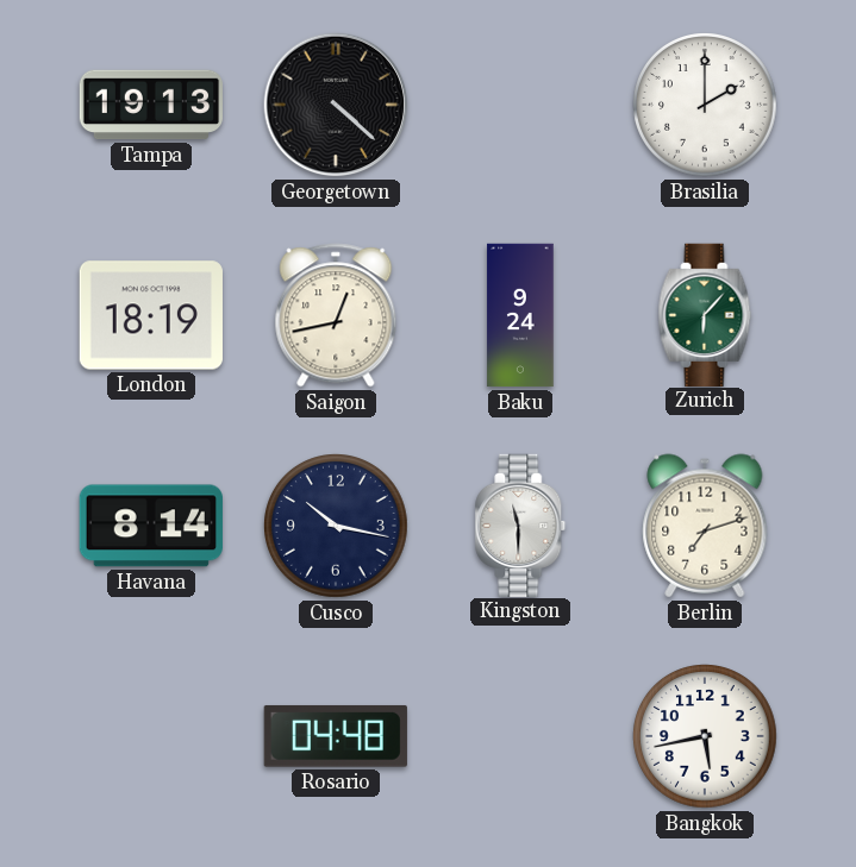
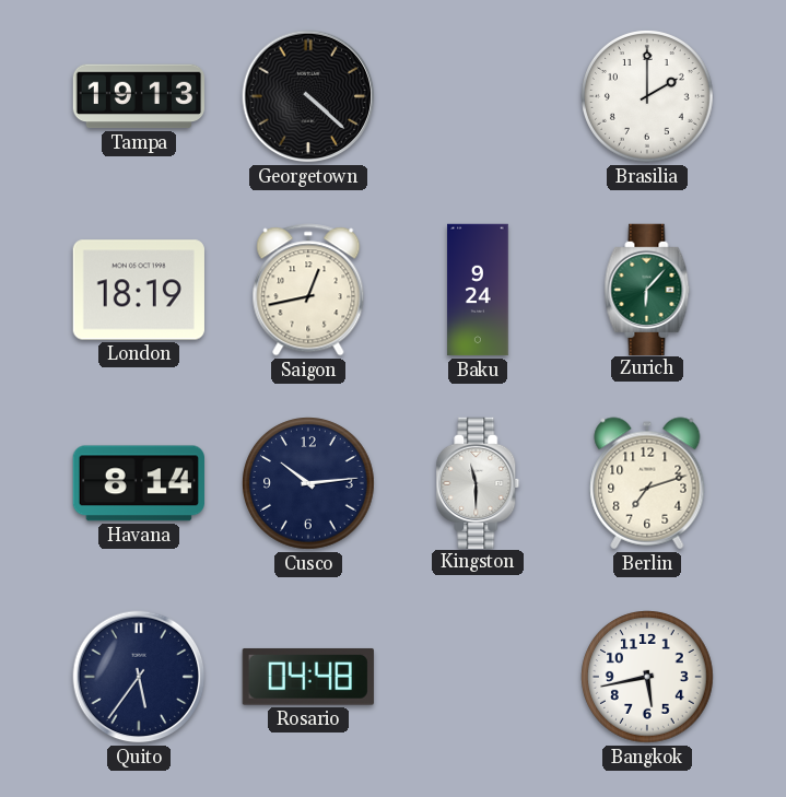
Cusco: 10:17 -> 10:14 (309, 484)
Quito: none -> 5:36 (139, 677)
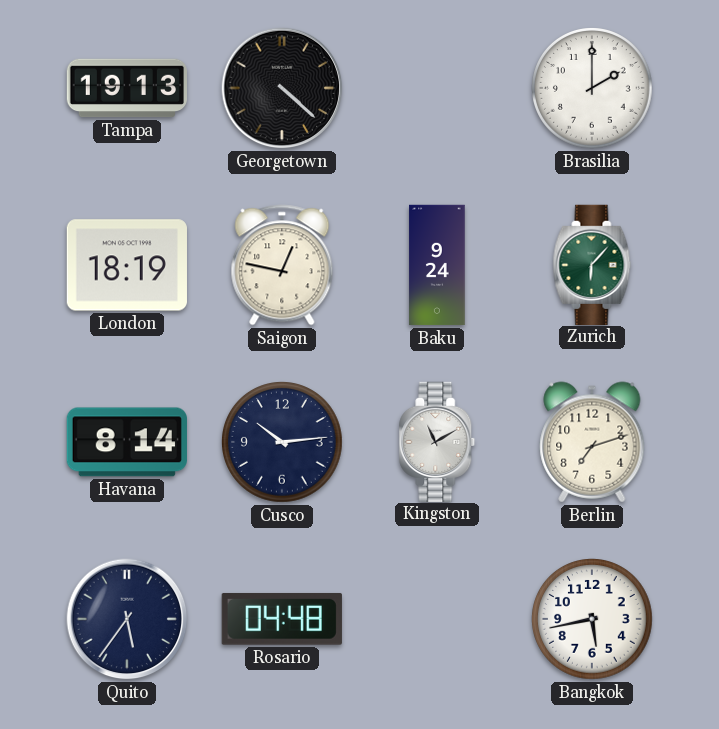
Saigon: 12:43 -> 12:47 (282, 265)
Kingston: 11:30 -> 11:10 (437, 441)
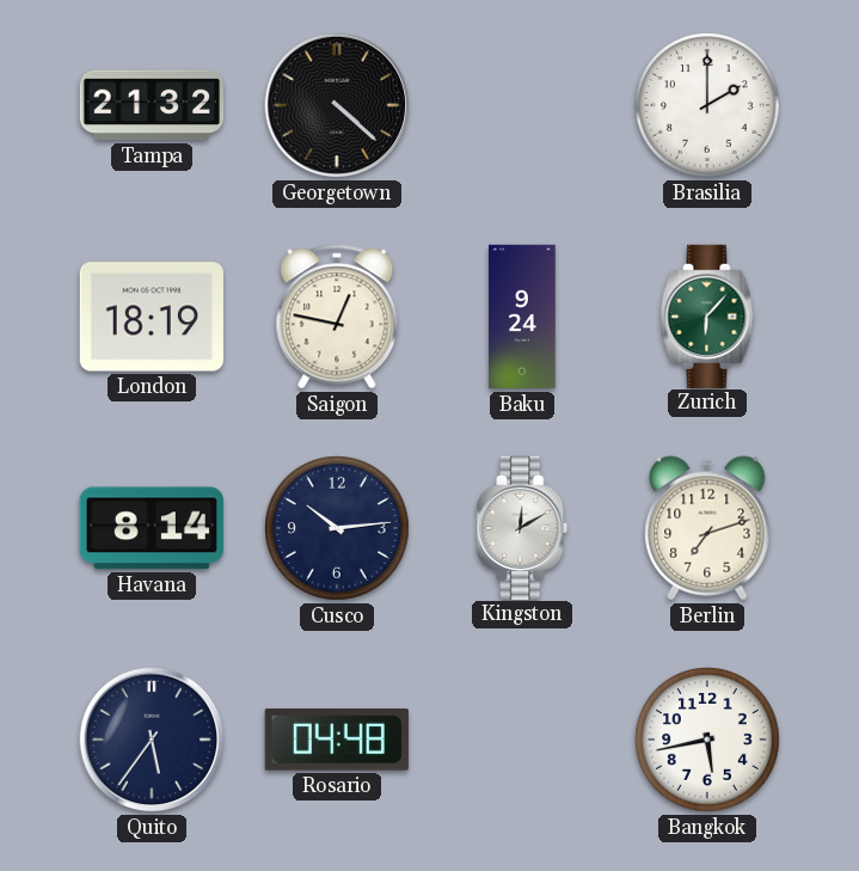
Tampa: 19:13 -> 21:32 (151, 105)
Kingston: 11:10 -> 12:10 (522, 527)
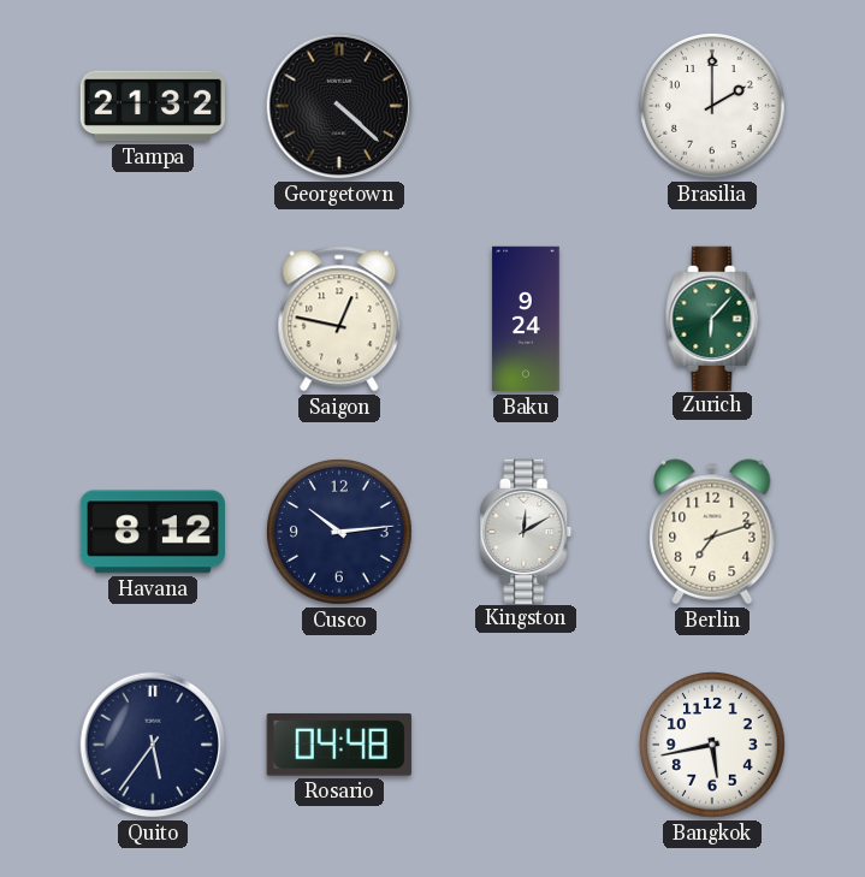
London: 18:19 -> none (152, 317)
Havana: 8:14 -> 8:12 (153, 532)
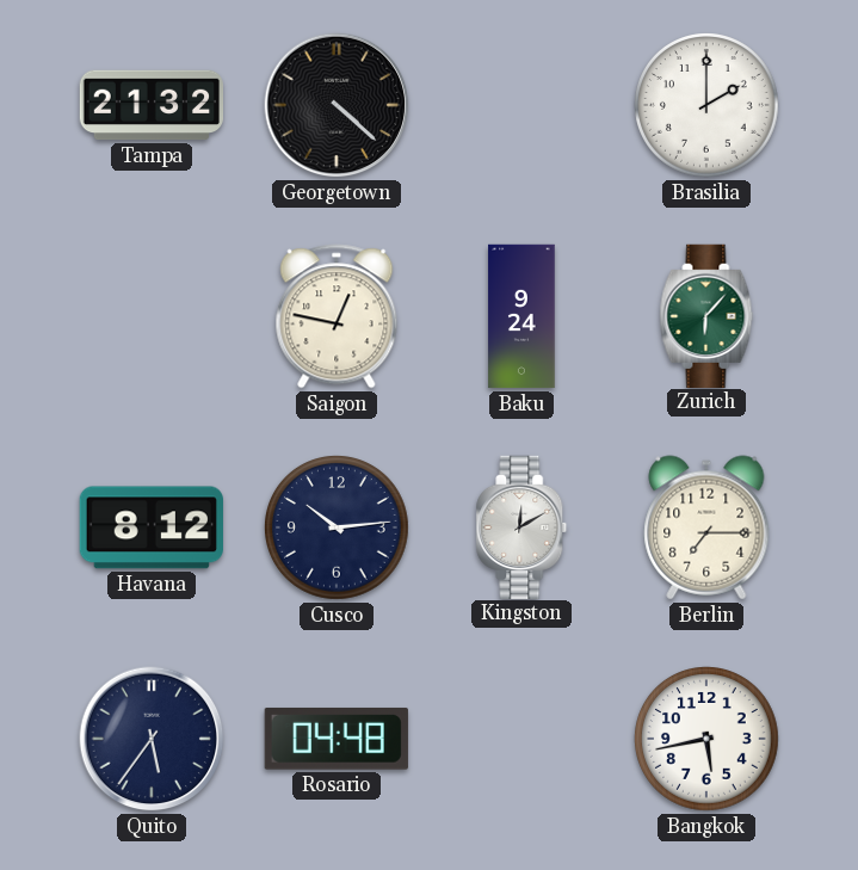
Berlin: 7:12 -> 7:15 (706, 527)
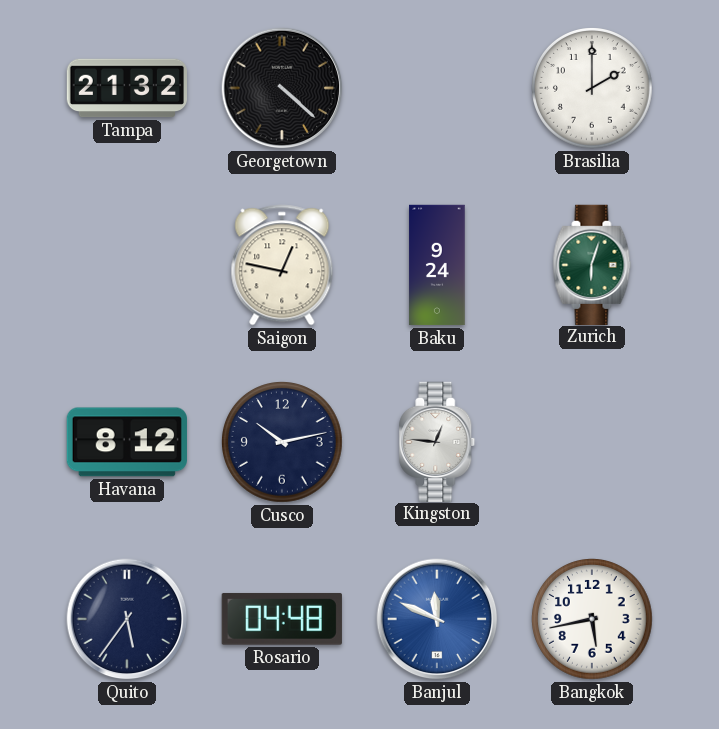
Zurich: 6:07 -> 6:03 (592, 264)
Cusco: 10:14 -> 10:13 (283, 443)
Kingston: 12:10 -> 12:46 (437, 441)
Berlin: 7:15 -> none (706, 527)
Banjul: none -> 11:49 (437, 619)
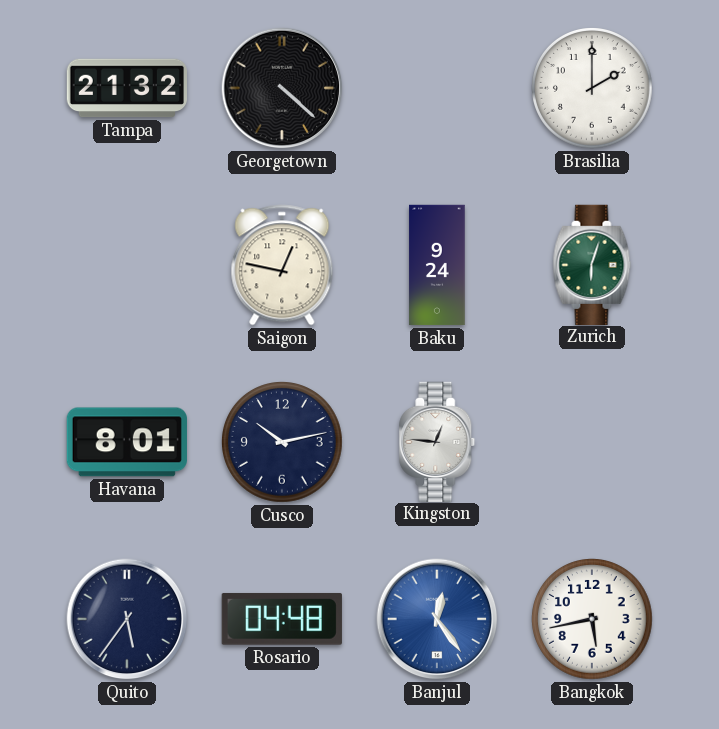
Havana: 8:12 -> 8:01 (127, 442)
Banjul: 11:49 -> 12:24 (437, 619)
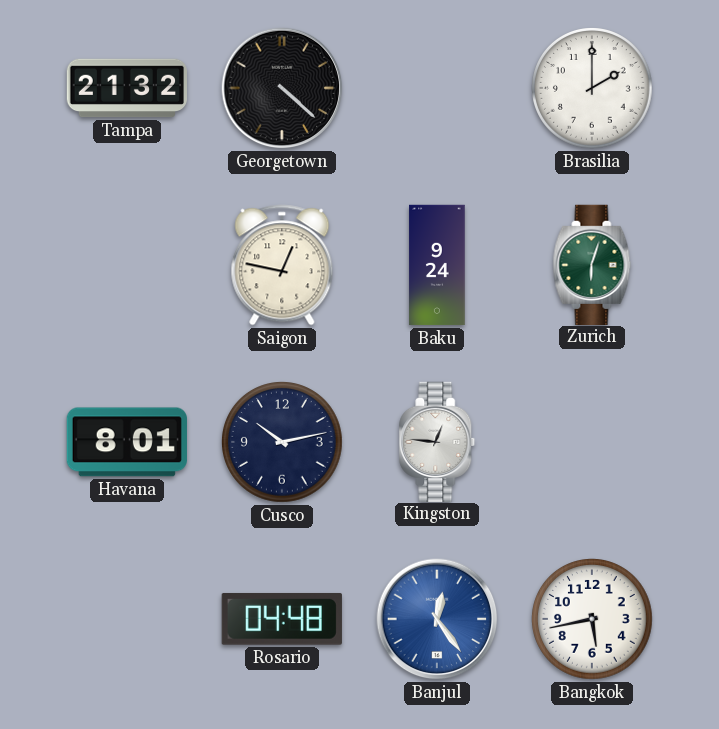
Quito: 5:36 -> none (127, 619)
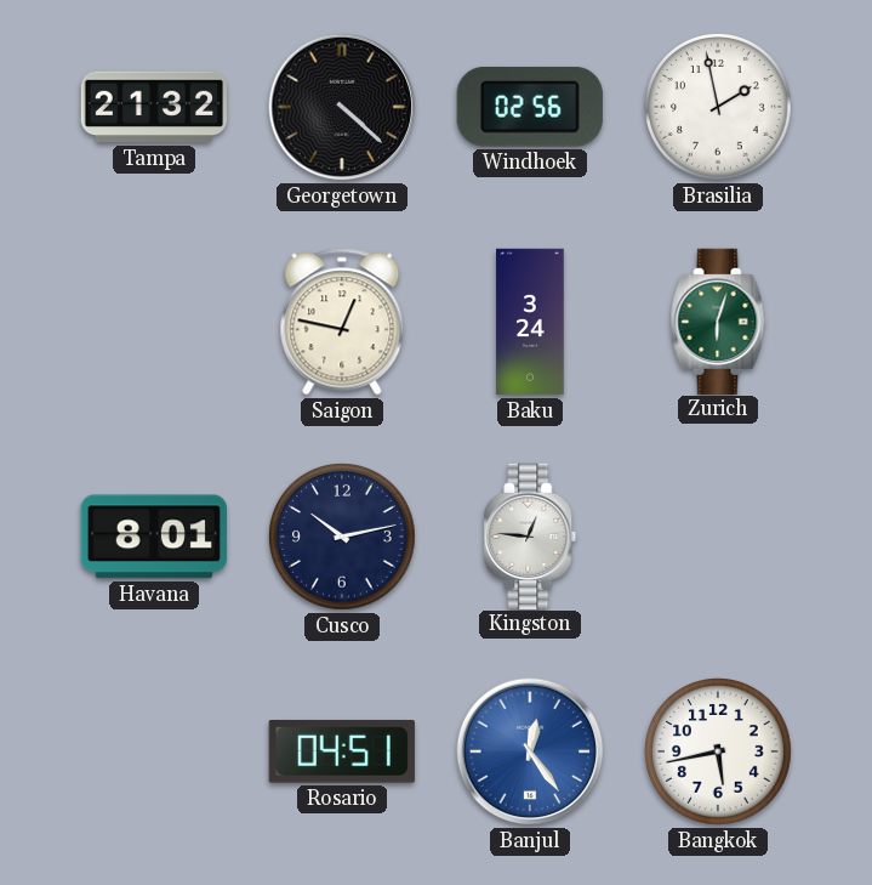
Windhoek: none -> 02:56 (530, 107)
Brasilia: 2:00 -> 1:58 (719, 108)
Baku: 9:24 -> 3:24 (530, 322)
Rosario: 04:48 -> 04:51 (342, 751)
